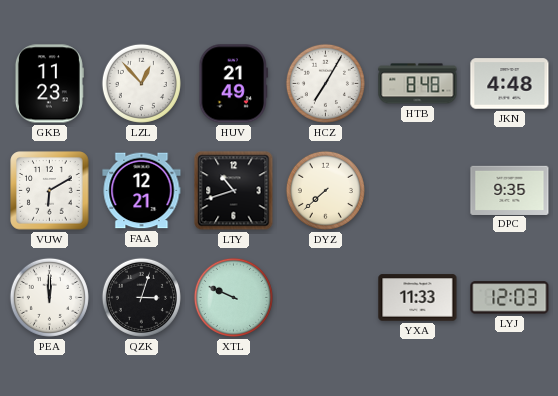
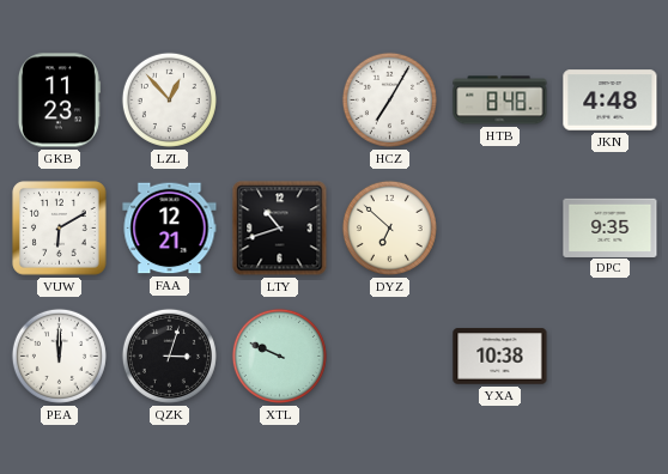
HUV: 21:49 -> none (234, 84)
DYZ: 7:38 -> 6:52 (389, 227)
YXA: 11:33 -> 10:38 (500, 357)
LYJ: 12:03 -> none (510, 298)
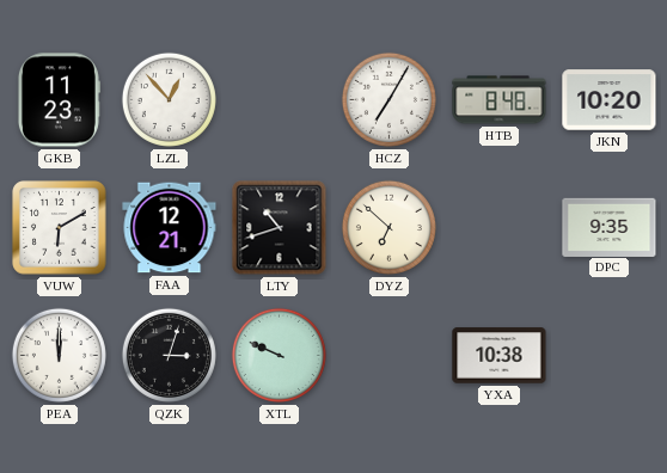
JKN: 4:48 -> 10:20 (610, 100)
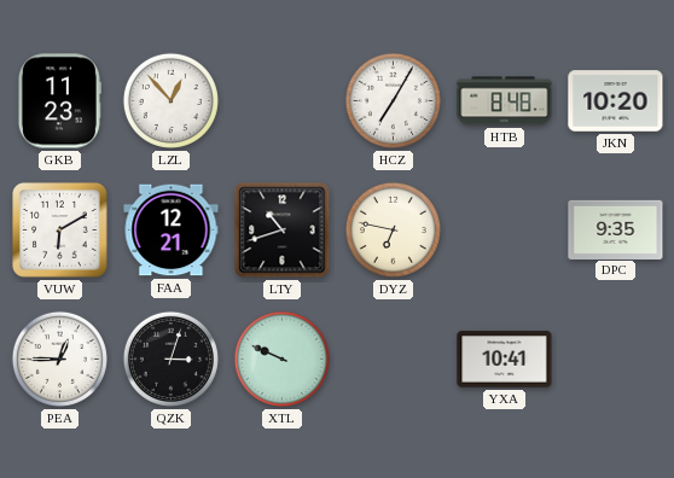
DYZ: 6:52 -> 6:47 (393, 229)
PEA: 12:00 -> 12:45 (59, 358)
YXA: 10:38 -> 10:41 (505, 360)
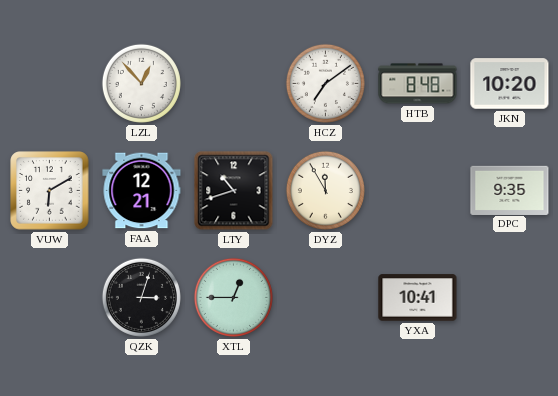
GKB: 11:23 -> none (59, 101)
HCZ: 7:05 -> 7:09 (325, 83)
DYZ: 6:47 -> 11:55 (325, 190)
PEA: 12:45 -> none (59, 358)
XTL: 9:49 -> 12:45 (233, 297)
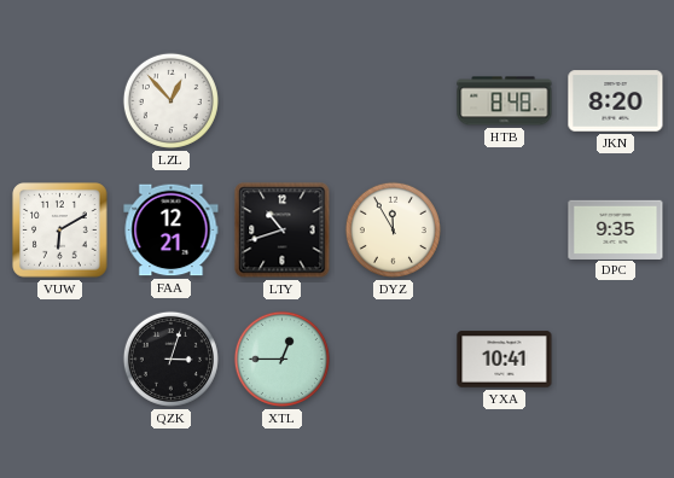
HCZ: 7:09 -> none (325, 83)
JKN: 10:20 -> 8:20 (616, 101)
